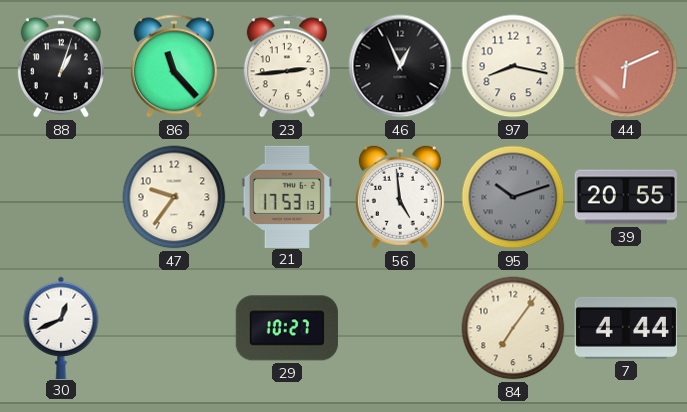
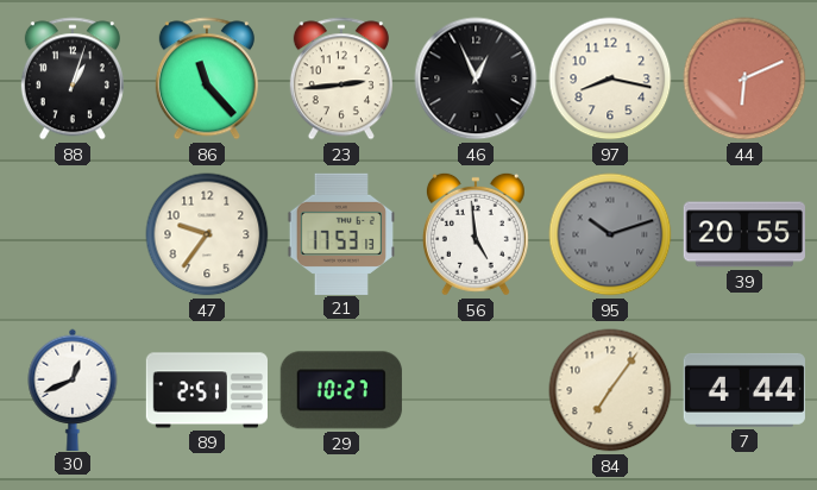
89: none -> 2:51 (206, 390)
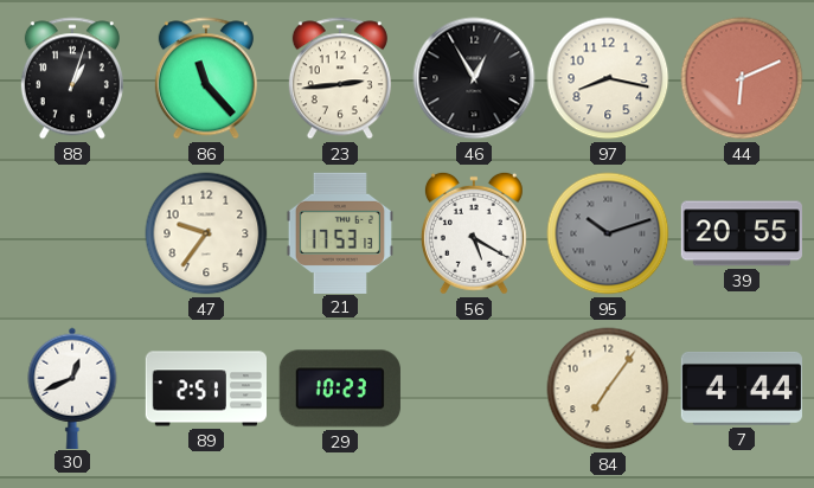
46: 12:56 -> 12:55 (474, 78)
56: 4:59 -> 5:20 (474, 233)
29: 10:27 -> 10:23 (340, 389)
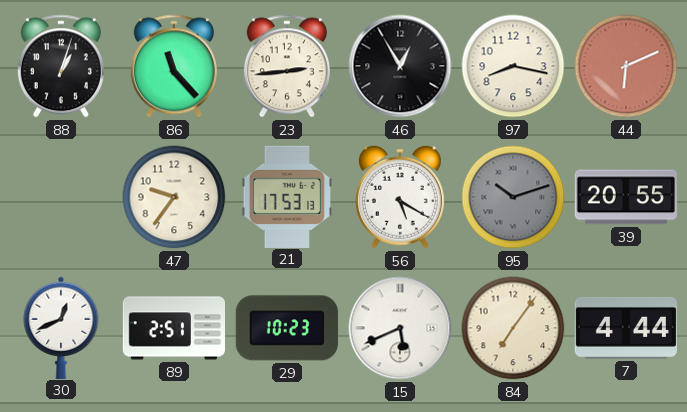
15: none -> 5:41 (400, 328)
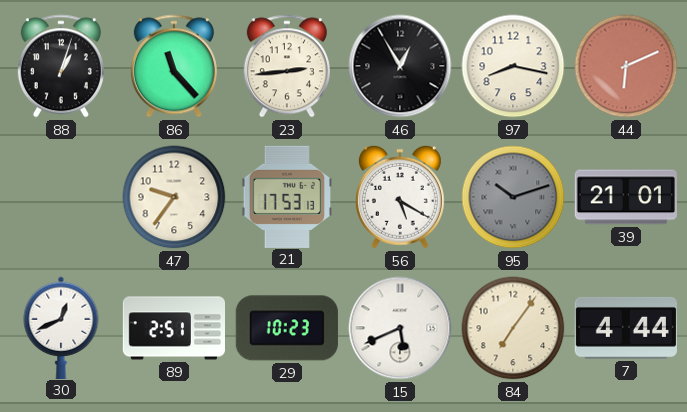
39: 20:55 -> 21:01 (626, 197)
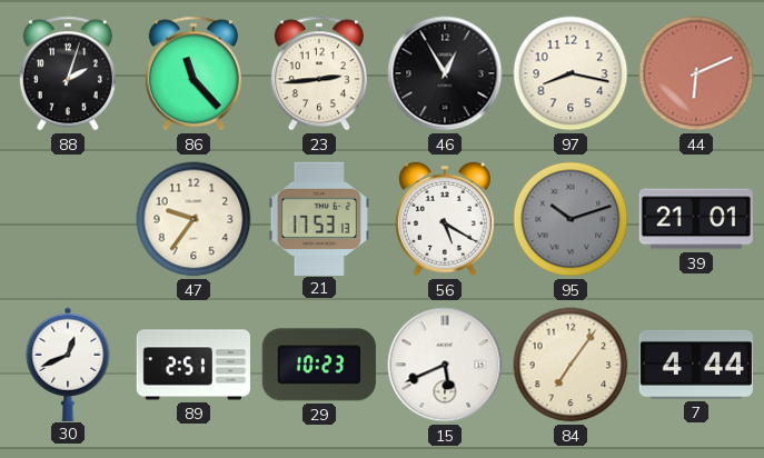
88: 1:03 -> 2:03 (68, 73)
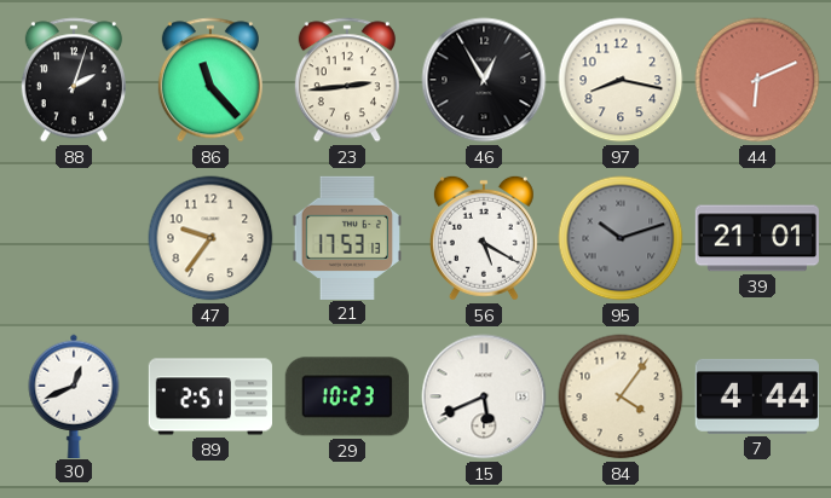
84: 7:06 -> 4:06 (621, 396)
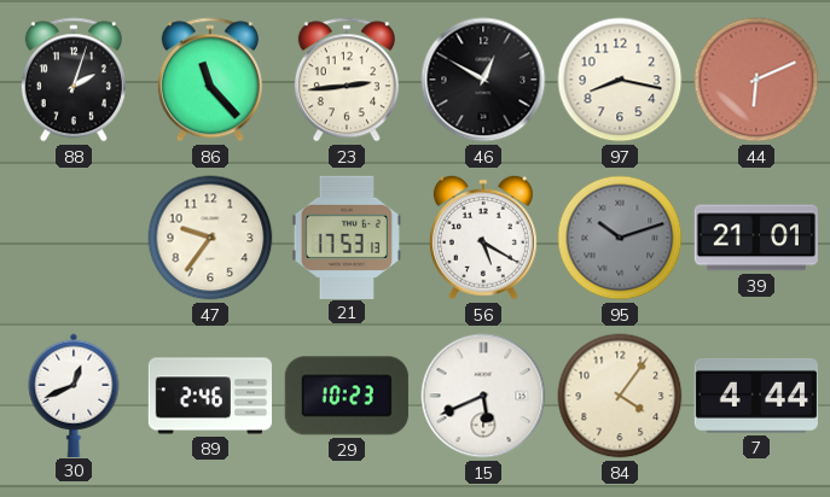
46: 12:55 -> 12:50 (483, 80)
89: 2:51 -> 2:46 (209, 396)
